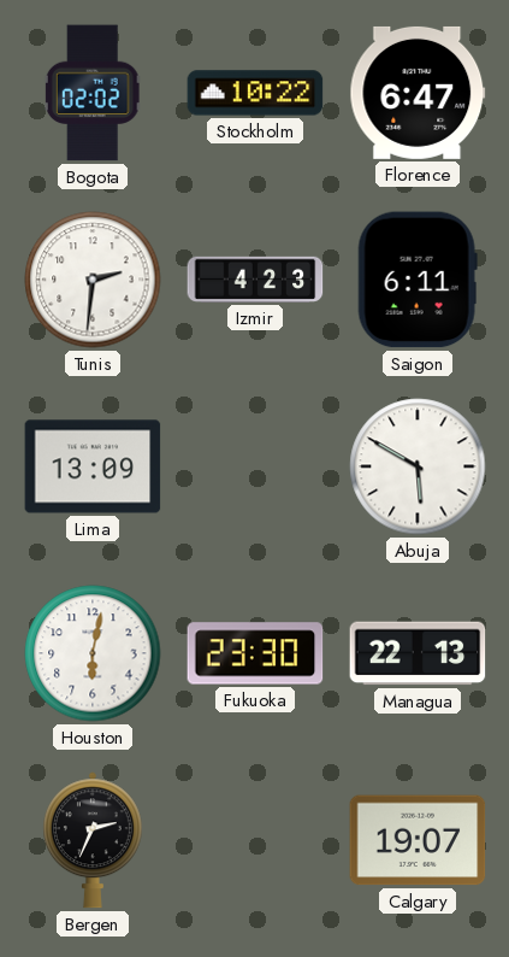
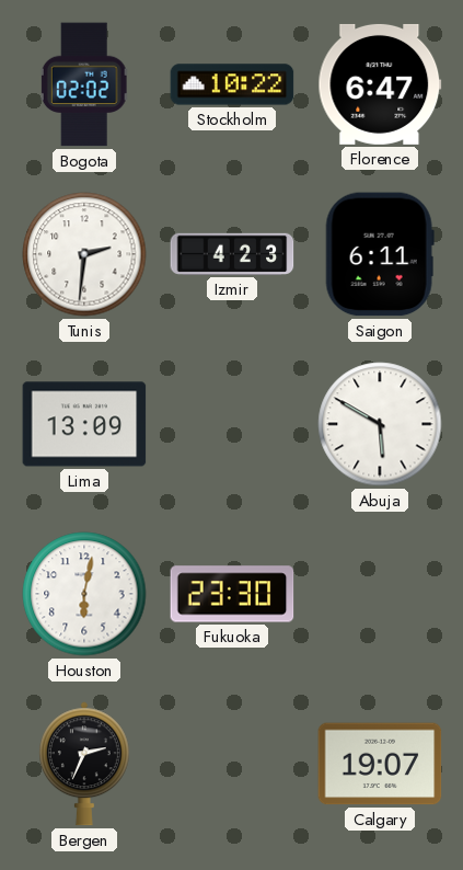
Managua: 22:13 -> none (418, 653)
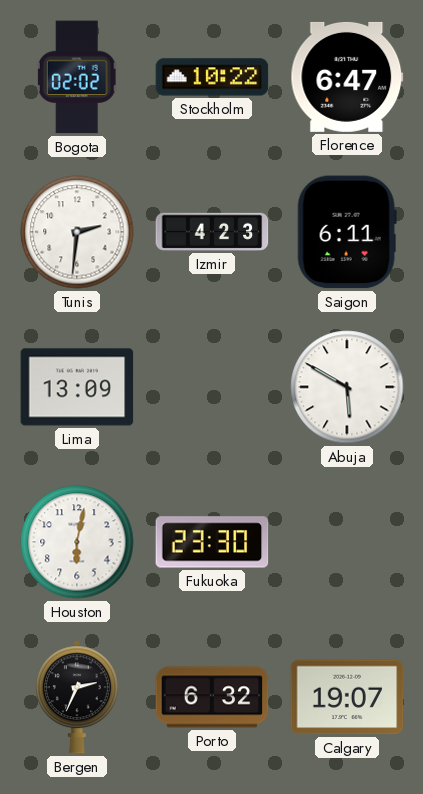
Porto: none -> 6:32 (212, 697)
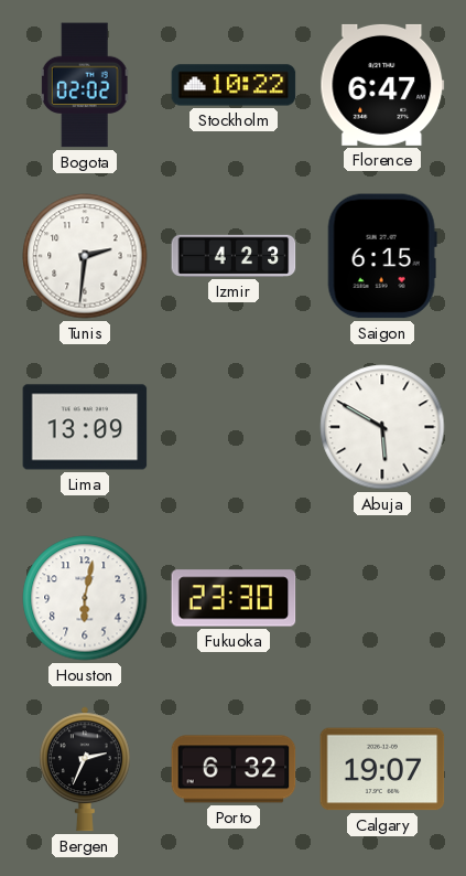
Saigon: 6:11 -> 6:15 (382, 256)
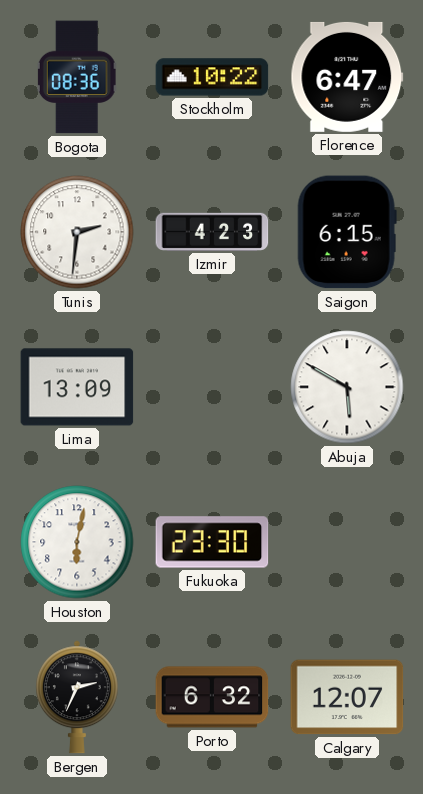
Bogota: 02:02 -> 08:36 (77, 77)
Calgary: 19:07 -> 12:07 (347, 697)
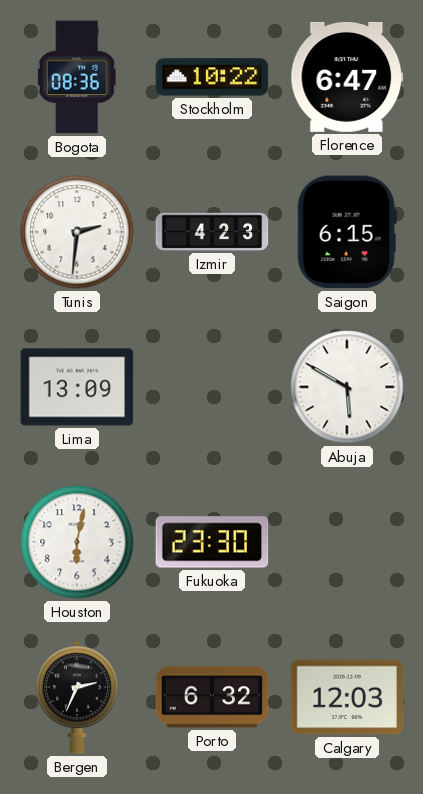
Calgary: 12:07 -> 12:03 (347, 697)
